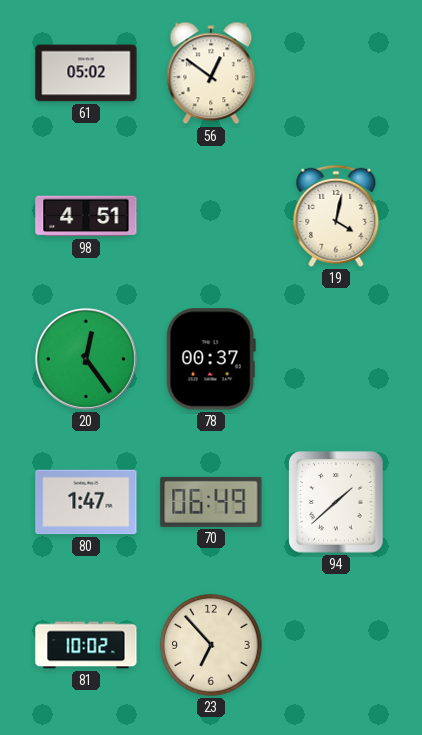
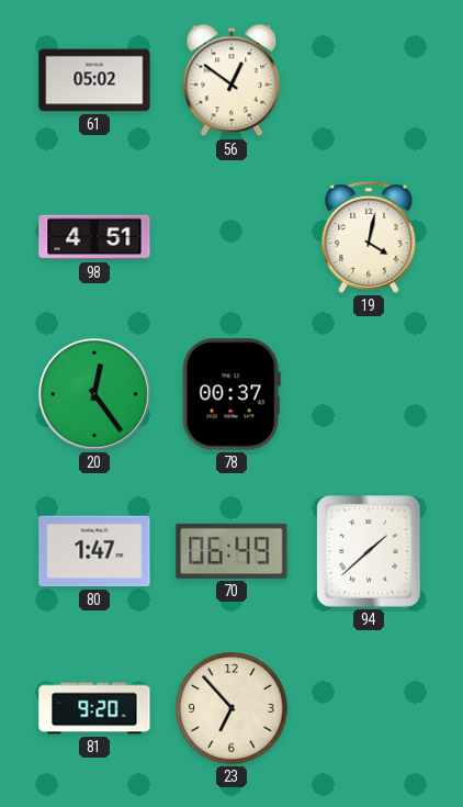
81: 10:02 -> 9:20 (94, 708)
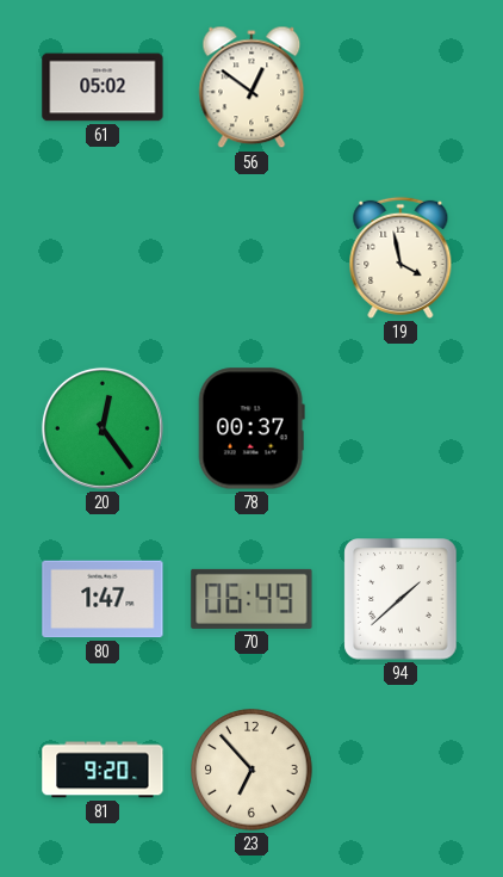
98: 4:51 -> none (94, 237)
19: 4:02 -> 3:58 (400, 258)
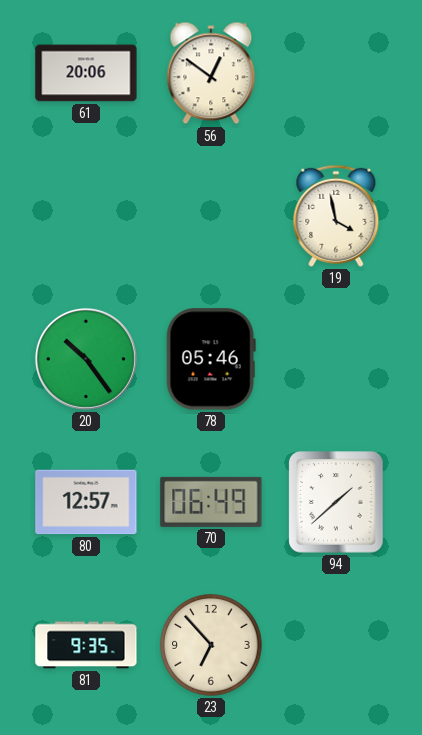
61: 05:02 -> 20:06 (86, 73)
20: 12:24 -> 10:24 (86, 359)
78: 00:37 -> 05:46 (211, 359)
80: 1:47 -> 12:57 (86, 502)
81: 9:20 -> 9:35 (86, 645)
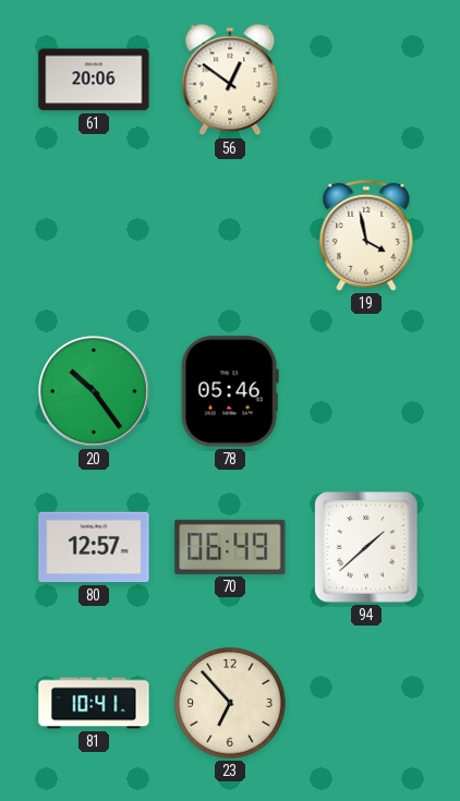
81: 9:35 -> 10:41 (94, 703)
